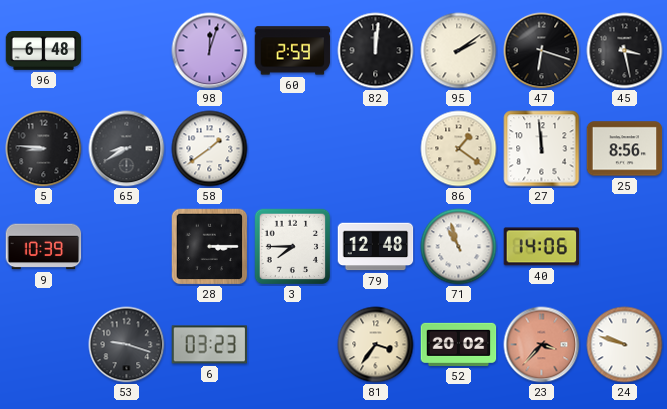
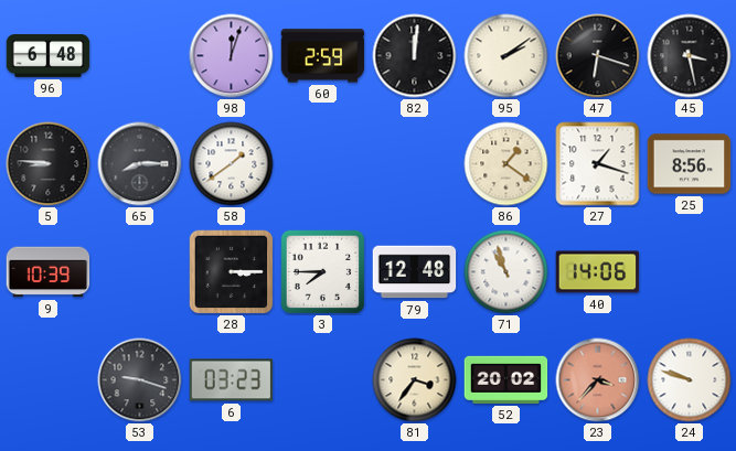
65: 8:40 -> 8:15 (140, 164)
27: 11:59 -> 1:18 (598, 164)
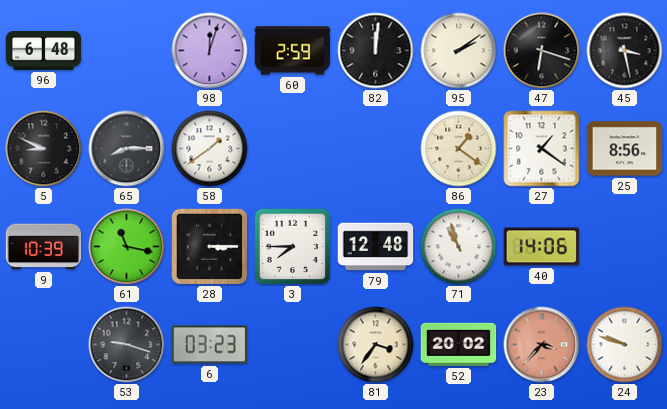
5: 8:46 -> 8:49 (44, 149)
27: 1:18 -> 1:21 (542, 149)
61: none -> 11:17 (127, 247)
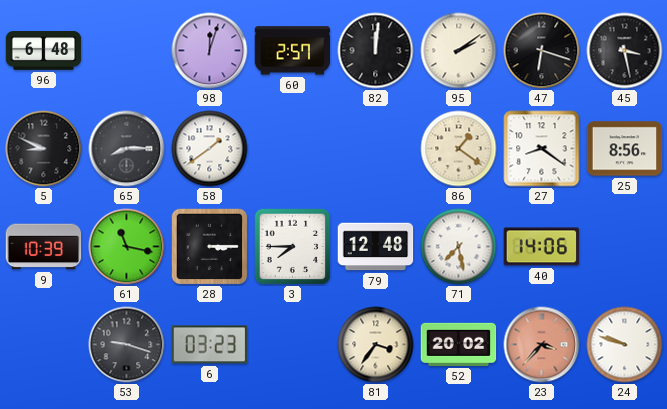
60: 2:59 -> 2:57 (293, 51)
27: 1:21 -> 8:21 (542, 149)
71: 10:57 -> 7:28 (459, 247)
